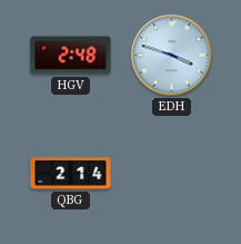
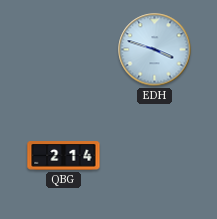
HGV: 2:48 -> none (71, 56)
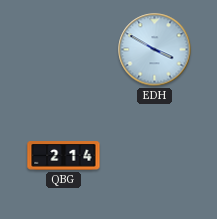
EDH: 3:48 -> 3:50 (155, 50)
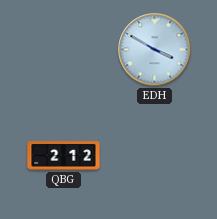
QBG: 2:14 -> 2:12 (64, 156)
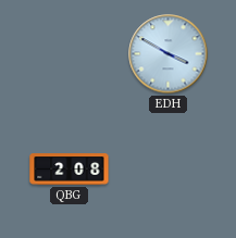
QBG: 2:12 -> 2:08 (70, 170)
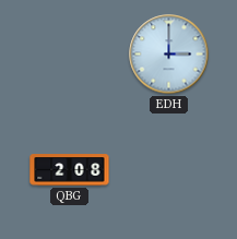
EDH: 3:50 -> 3:00 (169, 55)
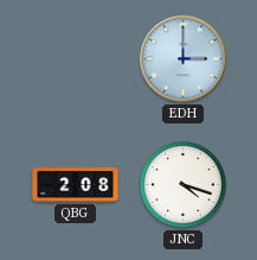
JNC: none -> 4:18 (184, 185)
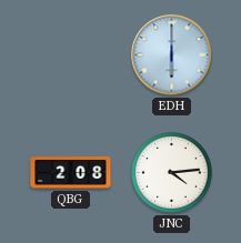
EDH: 3:00 -> 6:00 (172, 55)
JNC: 4:18 -> 4:14 (172, 173)
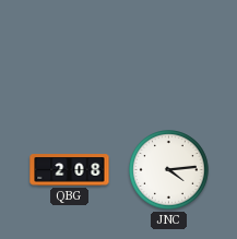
EDH: 6:00 -> none (172, 55)
